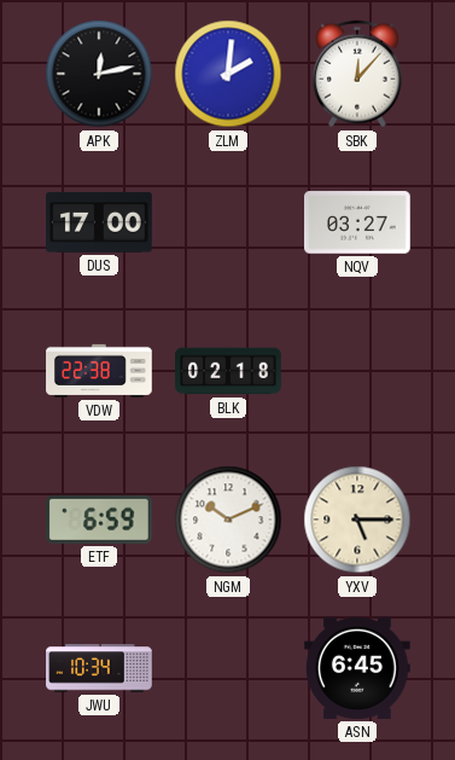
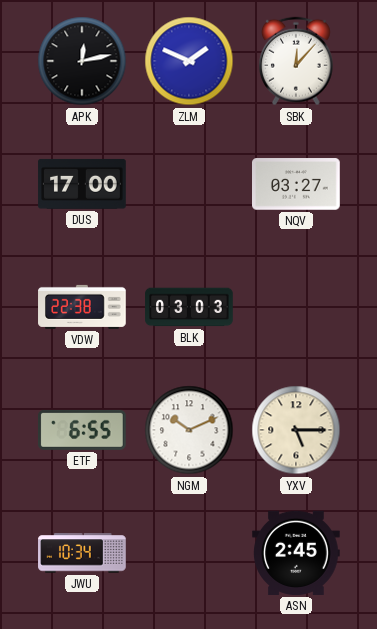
ZLM: 2:01 -> 1:49 (189, 61)
BLK: 02:18 -> 03:03 (189, 307)
ETF: 6:59 -> 6:55 (83, 430)
ASN: 6:45 -> 2:45 (297, 553)
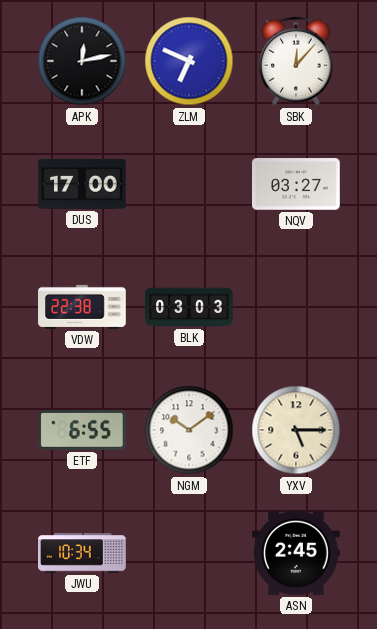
ZLM: 1:49 -> 6:49 (189, 61)
NGM: 10:11 -> 10:09 (189, 430)
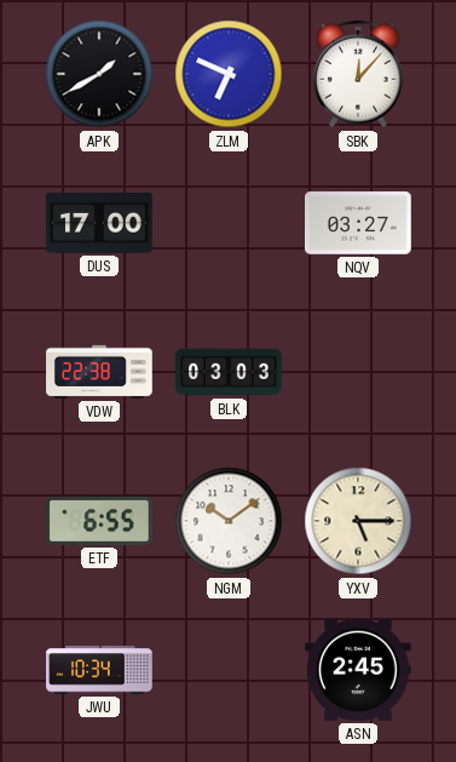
APK: 12:13 -> 1:40 (99, 74)
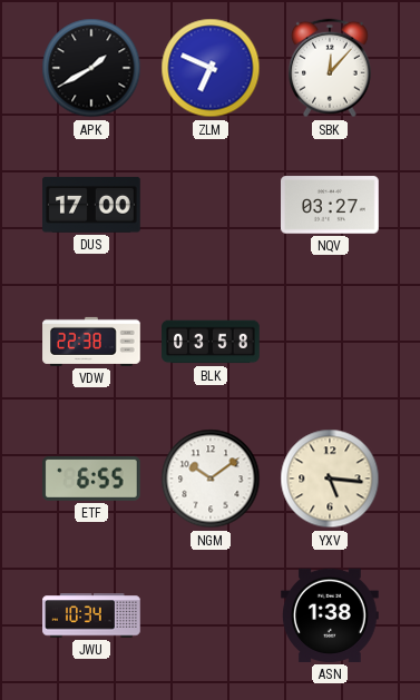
BLK: 03:03 -> 03:58 (211, 342)
YXV: 5:15 -> 5:16 (330, 479)
ASN: 2:45 -> 1:38 (331, 615)
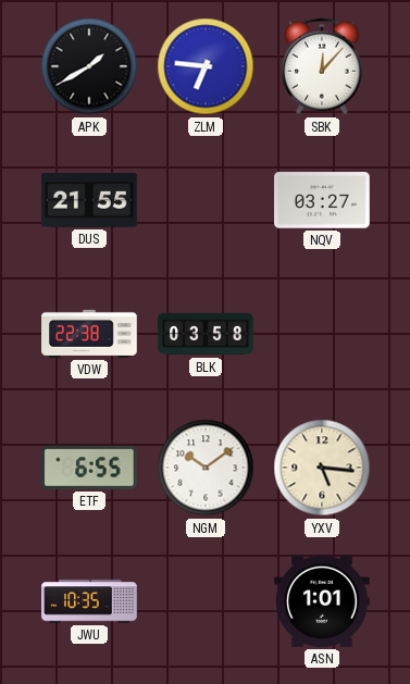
ZLM: 6:49 -> 6:46 (206, 66)
DUS: 17:00 -> 21:55 (89, 200)
JWU: 10:34 -> 10:35 (89, 601)
ASN: 1:38 -> 1:01 (323, 601)
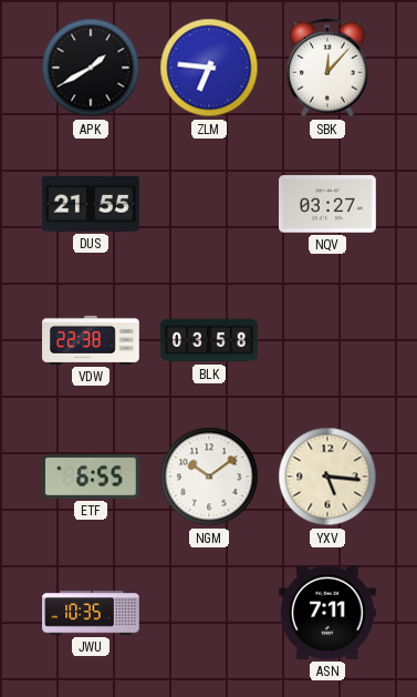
ASN: 1:01 -> 7:11 (329, 613)
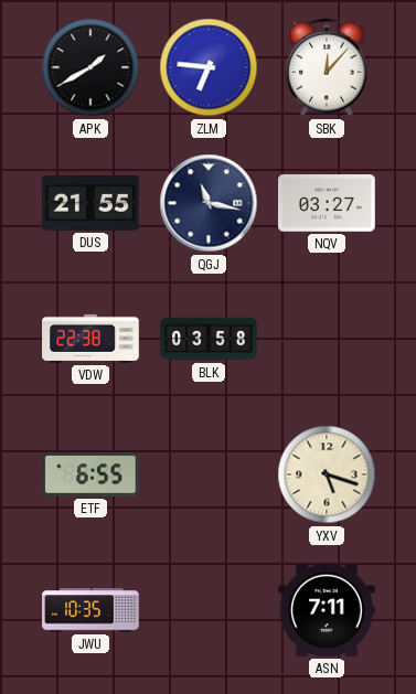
QGJ: none -> 11:17 (209, 203)
NGM: 10:09 -> none (209, 476)
YXV: 5:16 -> 5:18 (327, 474)
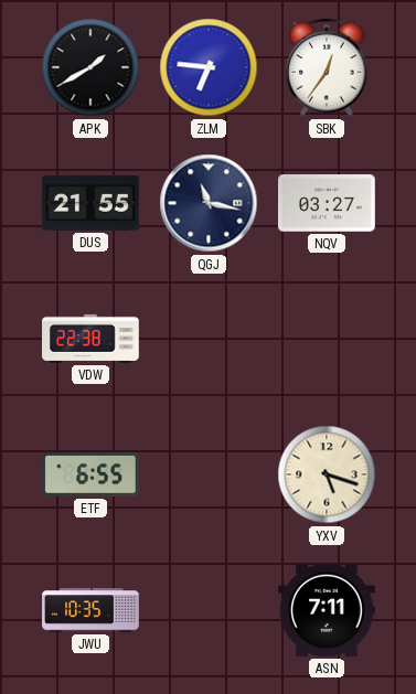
SBK: 12:07 -> 12:36 (327, 67)
BLK: 03:58 -> none (209, 339)
